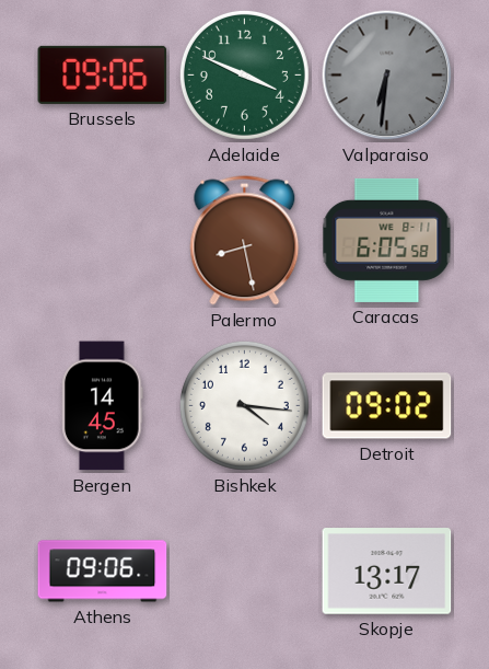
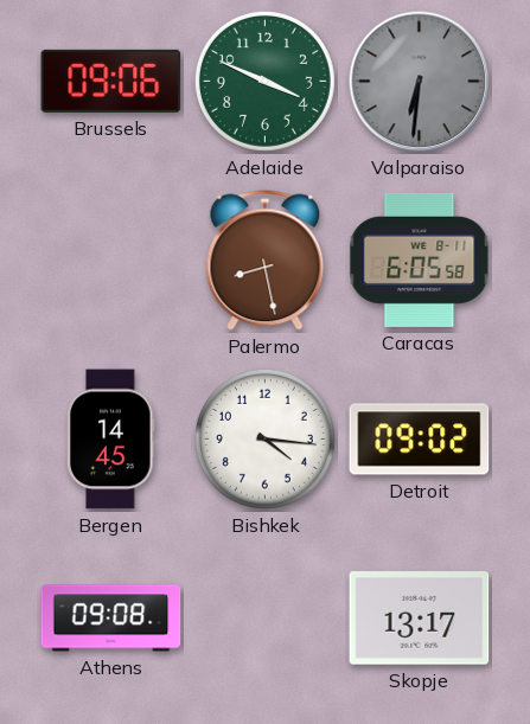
Athens: 09:06 -> 09:08 (111, 619)
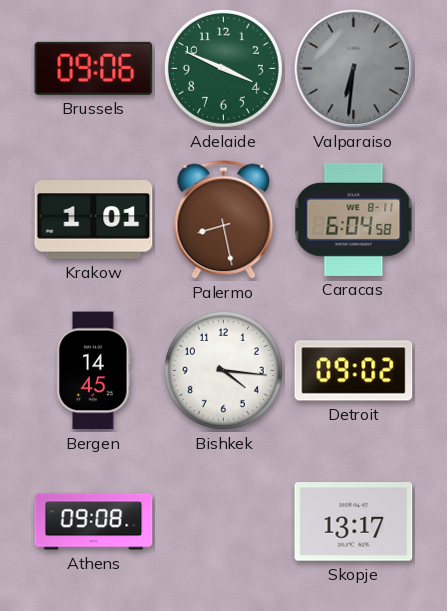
Krakow: none -> 1:01 (94, 220)
Caracas: 6:05 -> 6:04 (354, 219)
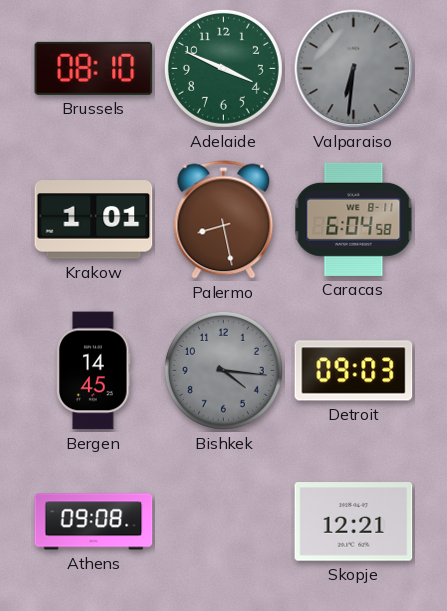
Brussels: 09:06 -> 08:10 (94, 68)
Bishkek dial: white -> grey (223, 370)
Detroit: 09:02 -> 09:03 (354, 371)
Skopje: 13:17 -> 12:21 (354, 522)
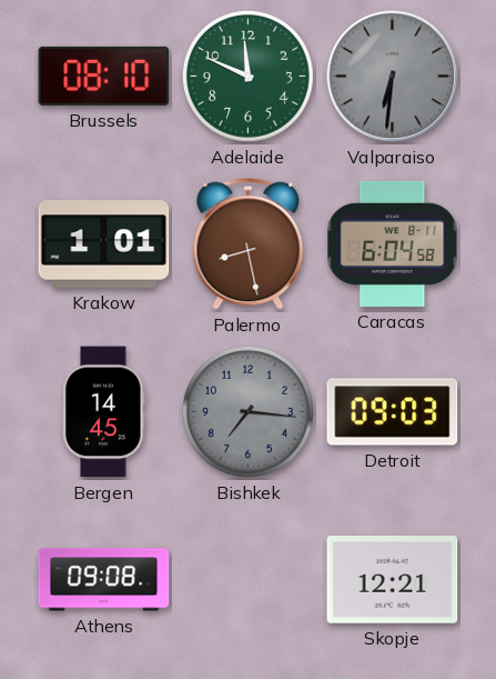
Adelaide: 3:49 -> 11:49 (247, 76)
Bishkek: 4:16 -> 7:16 (247, 411)
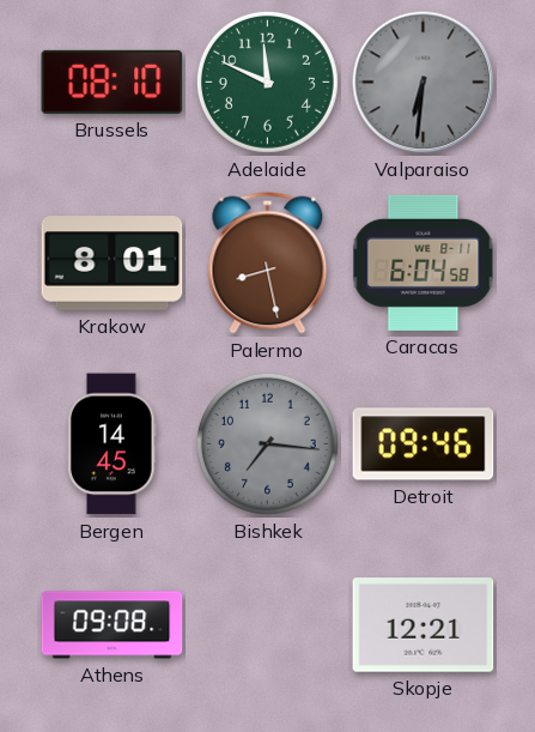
Krakow: 1:01 -> 8:01 (113, 264)
Detroit: 09:03 -> 09:46 (424, 444)
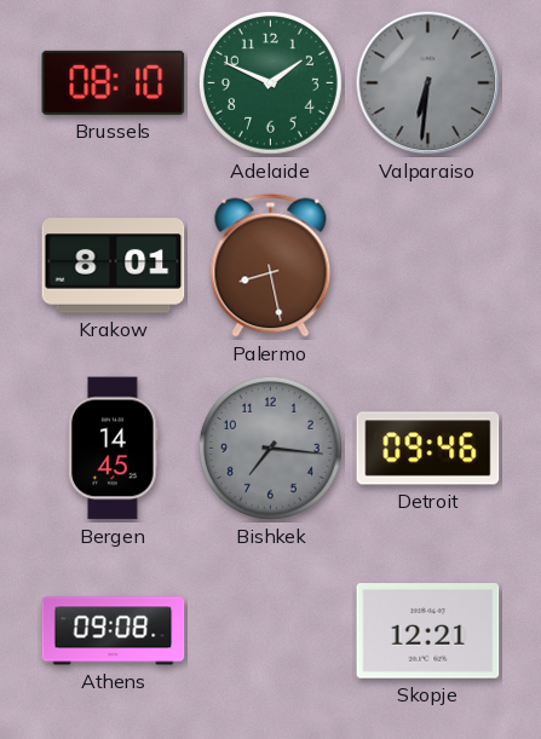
Adelaide: 11:49 -> 1:49 (270, 82)
Caracas: 6:04 -> none (424, 262)
